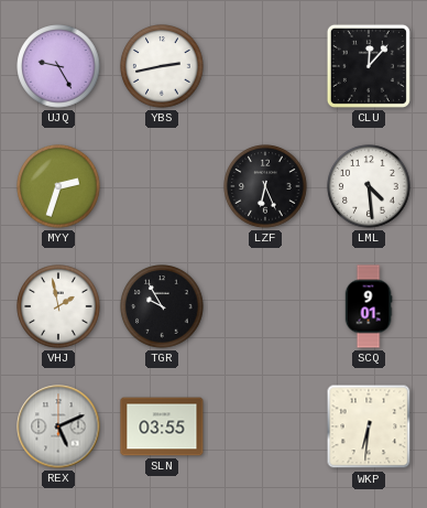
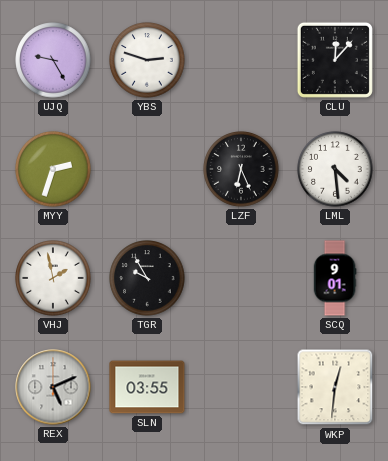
YBS: 2:43 -> 2:48 (147, 60)
WKP: 6:31 -> 12:31 (335, 387)
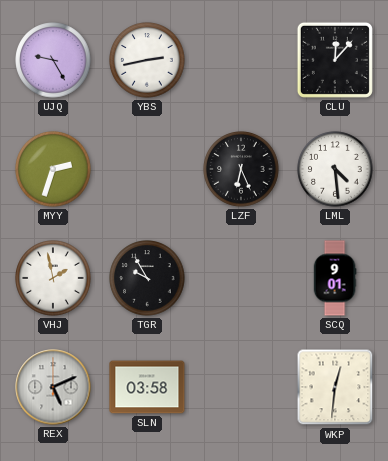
YBS: 2:48 -> 2:43 (147, 60)
SLN: 03:55 -> 03:58 (147, 387)
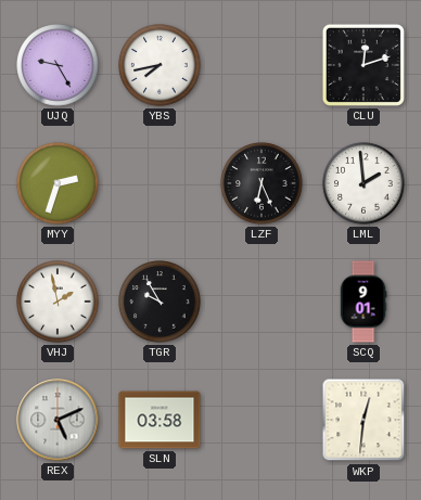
YBS: 2:43 -> 7:43 (160, 65)
CLU: 12:07 -> 12:12 (363, 65)
LML: 4:29 -> 1:59 (363, 183)
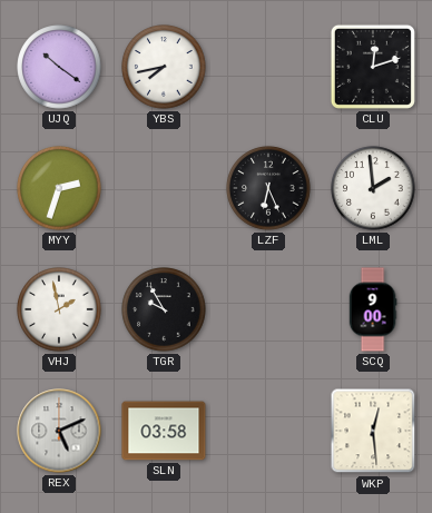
UJQ: 9:25 -> 10:21 (59, 67)
SCQ: 9:01 -> 9:00 (373, 309)
WKP: 12:31 -> 12:29 (373, 431)
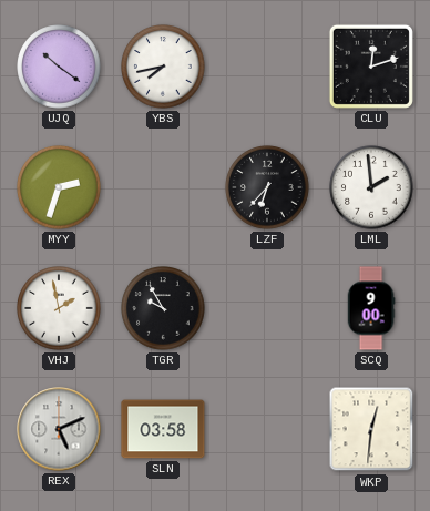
LZF: 6:26 -> 6:37 (267, 187)
WKP: 12:29 -> 12:31 (371, 429)
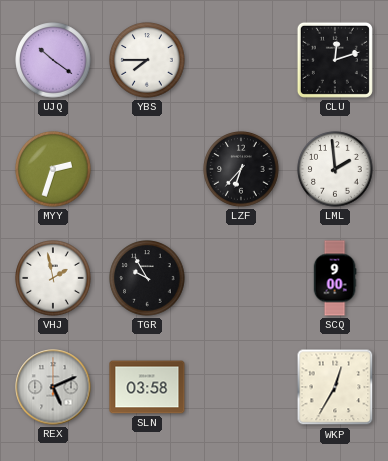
YBS: 7:43 -> 7:45 (147, 60)
WKP: 12:31 -> 12:35 (335, 387)
